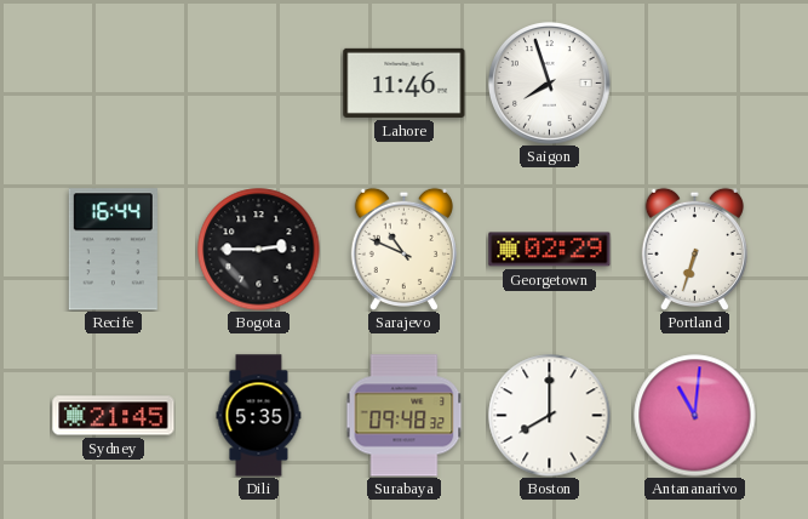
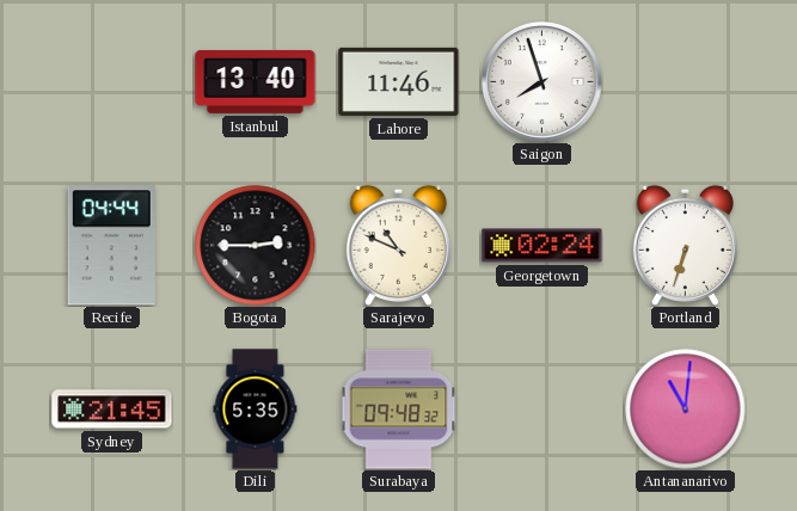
Istanbul: none -> 13:40 (256, 81)
Recife: 16:44 -> 04:44 (111, 246)
Georgetown: 02:29 -> 02:24 (542, 246)
Boston: 8:00 -> none (550, 416)
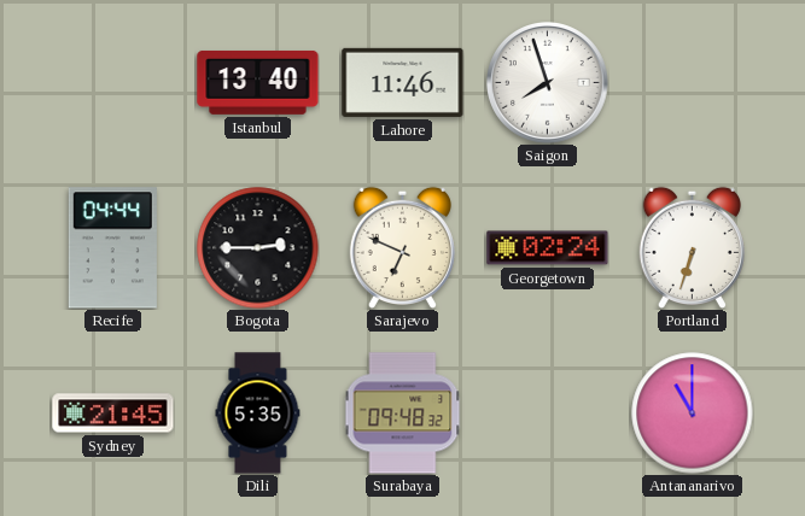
Sarajevo: 10:49 -> 6:49 (402, 247)
Antananarivo: 11:01 -> 11:00 (693, 414)
